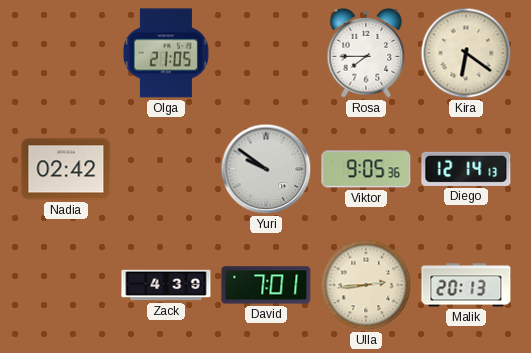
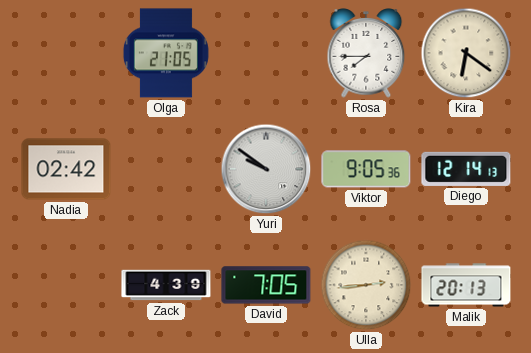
David: 7:01 -> 7:05 (266, 285)
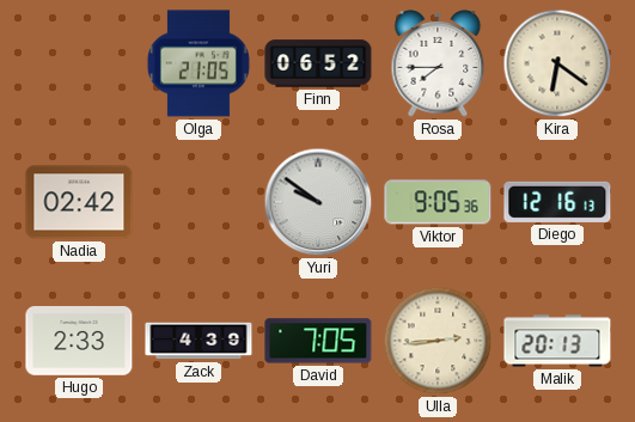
Finn: none -> 06:52 (318, 63)
Diego: 12:14 -> 12:16 (557, 202)
Hugo: none -> 2:33 (79, 341)
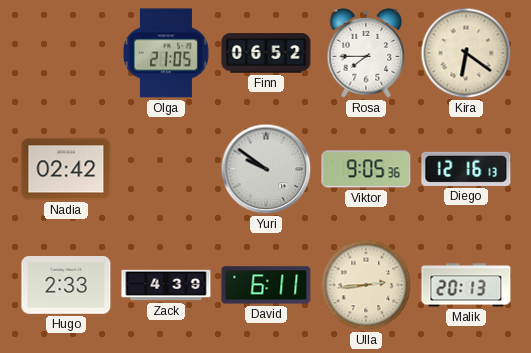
David: 7:05 -> 6:11 (266, 285)
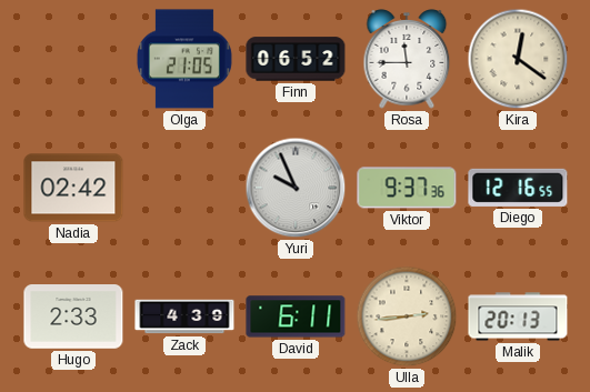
Rosa: 7:45 -> 11:45 (407, 59)
Kira: 6:21 -> 12:21 (518, 59)
Yuri: 9:51 -> 9:56 (296, 188)
Viktor: 9:05 -> 9:37 (407, 188)
Diego: 12:16:13 -> 12:16:55 (518, 188)
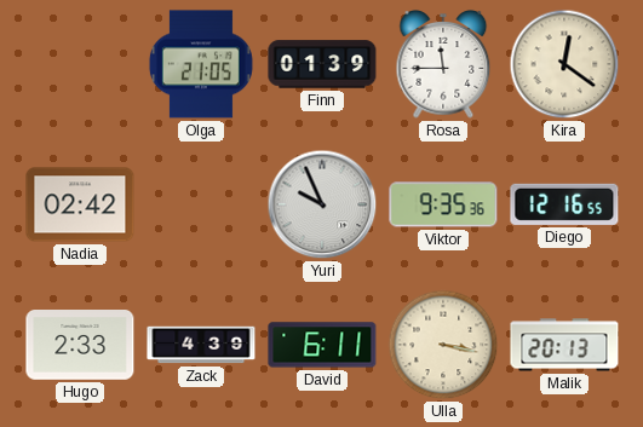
Finn: 06:52 -> 01:39 (322, 64)
Viktor: 9:37 -> 9:35 (443, 204)
Ulla: 2:44 -> 3:17 (443, 345)
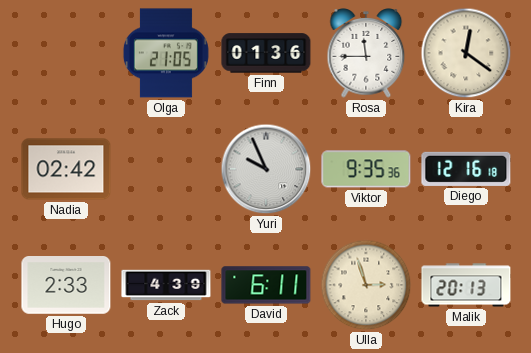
Finn: 01:39 -> 01:36 (266, 53)
Diego: 12:16:55 -> 12:16:18 (466, 169)
Ulla: 3:17 -> 2:57 (366, 285)
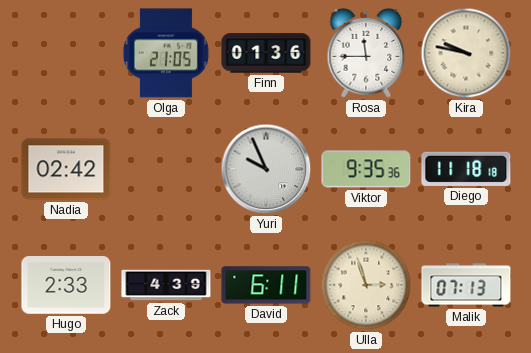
Kira: 12:21 -> 9:47 (466, 53)
Diego: 12:16 -> 11:18 (466, 169)
Malik: 20:13 -> 07:13 (466, 285)
